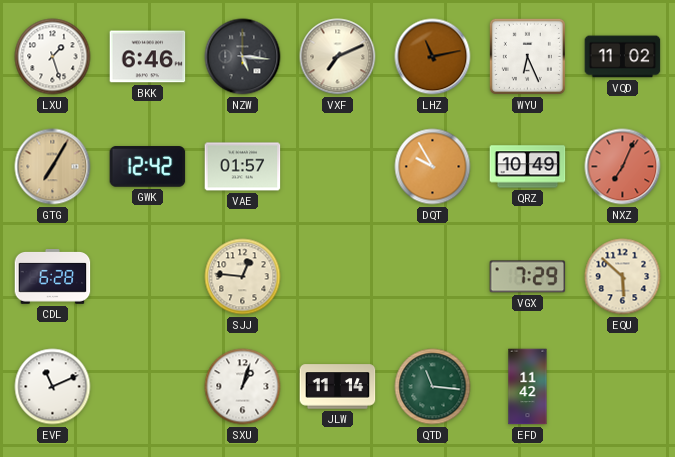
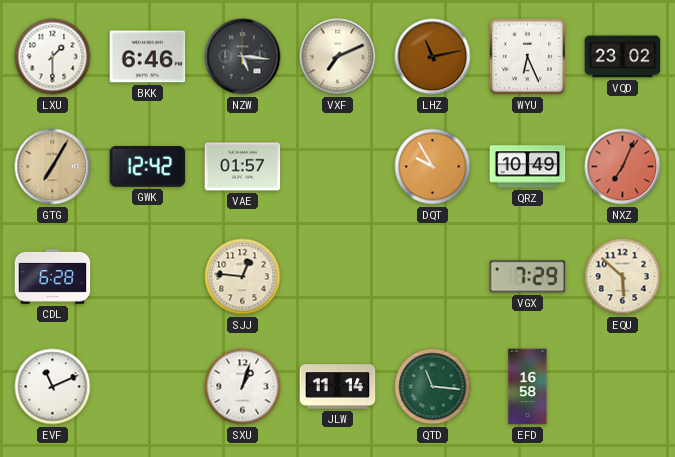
LXU: 1:27 -> 1:30 (53, 57)
VQD: 11:02 -> 23:02 (623, 57)
EFD: 11:42 -> 16:58 (528, 387)
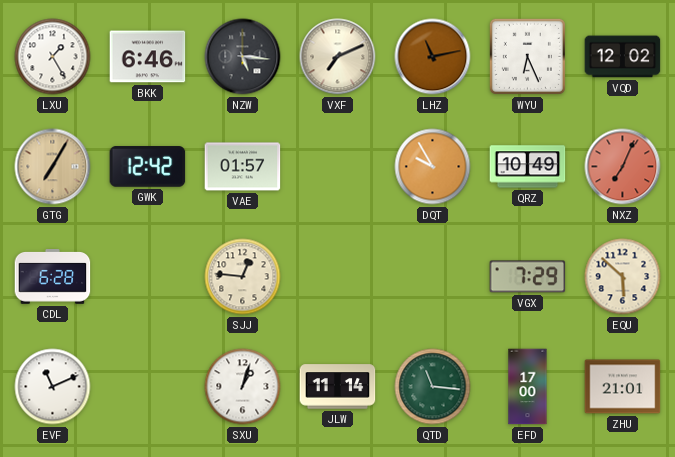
LXU: 1:30 -> 1:25 (53, 57)
VQD: 23:02 -> 12:02 (623, 57)
EFD: 16:58 -> 17:00 (528, 387)
ZHU: none -> 21:01 (623, 387)
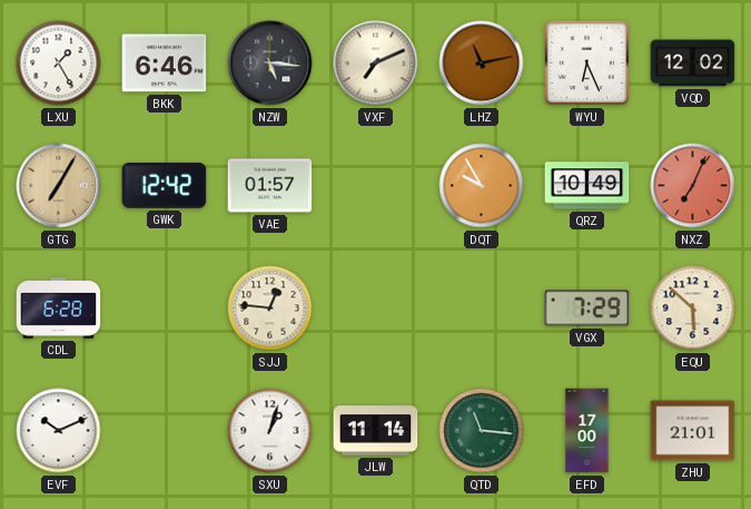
EVF: 11:11 -> 10:11 (59, 431)
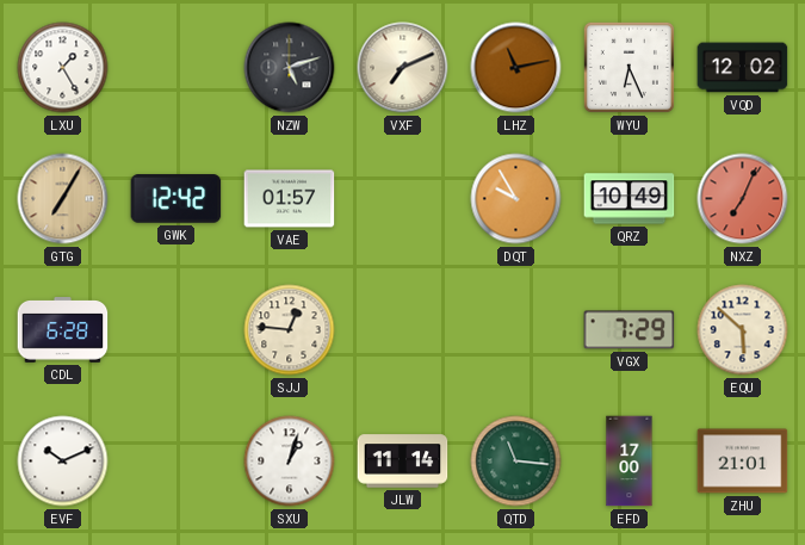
BKK: 6:46 -> none (165, 63)
NZW: 5:16 -> 5:12 (290, 68)
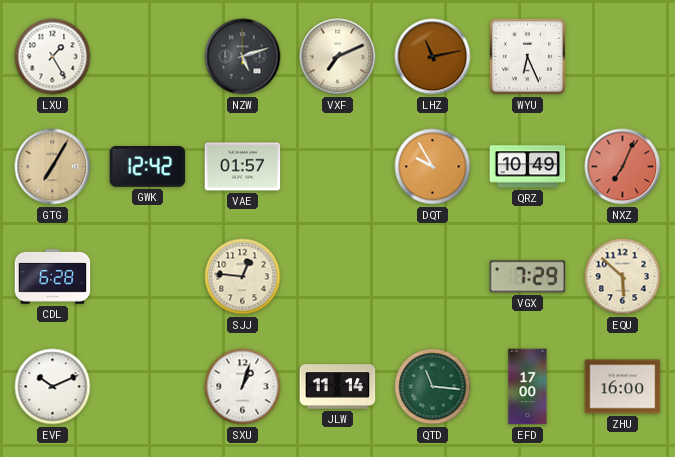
VQD: 12:02 -> none (743, 68)
ZHU: 21:01 -> 16:00 (623, 387)
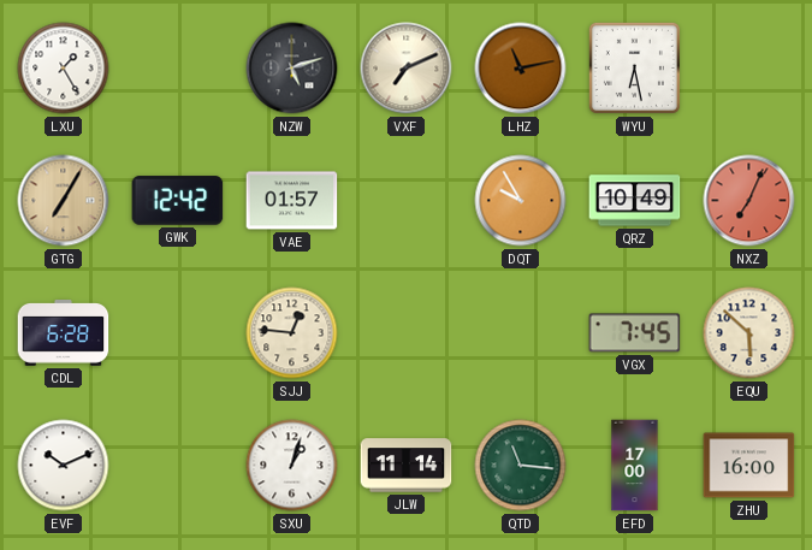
WYU: 6:26 -> 6:28 (634, 67)
VGX: 7:29 -> 7:45 (635, 333)
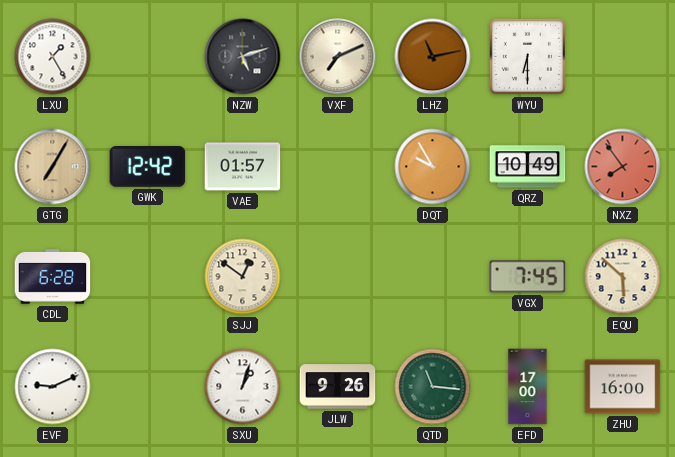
WYU: 6:28 -> 6:30 (527, 56)
NXZ: 7:04 -> 7:54 (623, 167)
SJJ: 12:46 -> 12:51 (243, 277)
EVF: 10:11 -> 9:11 (53, 387)
JLW: 11:14 -> 9:26 (338, 387)
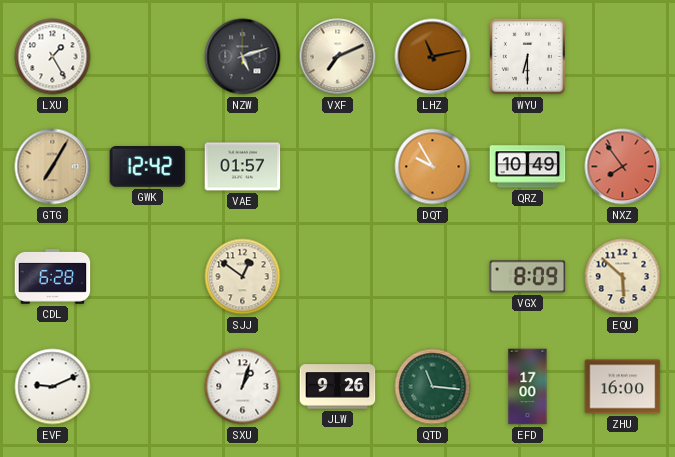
VGX: 7:45 -> 8:09 (528, 277)
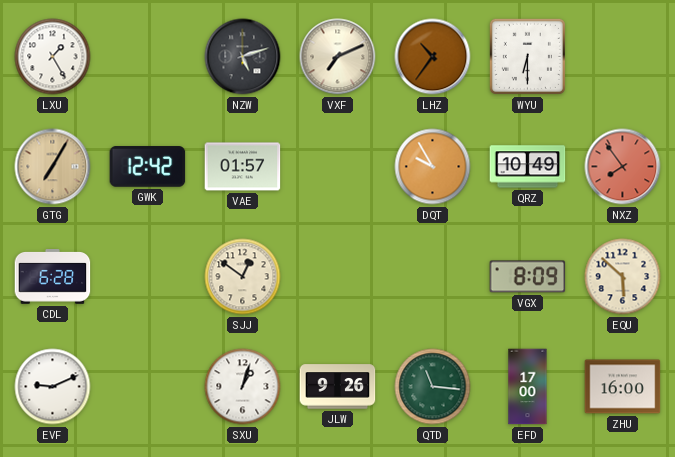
LHZ: 11:13 -> 10:36 (433, 57)
